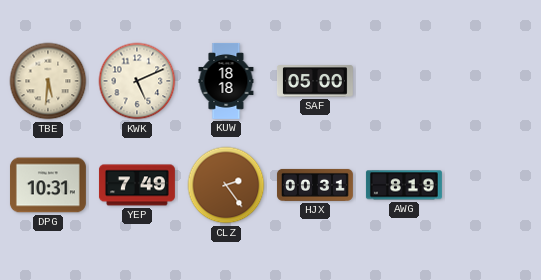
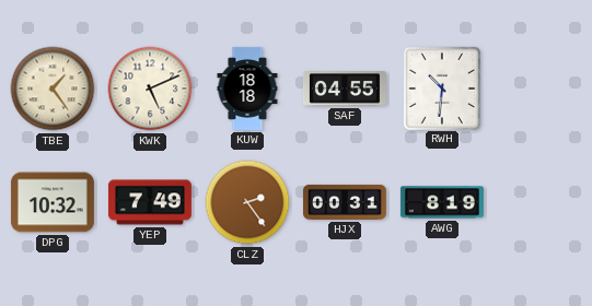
TBE: 5:31 -> 1:24 (53, 89)
SAF: 05:00 -> 04:55 (345, 89)
RWH: none -> 10:31 (441, 87)
DPG: 10:31 -> 10:32 (53, 202)
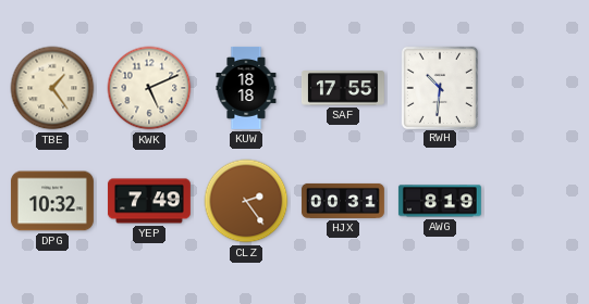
SAF: 04:55 -> 17:55 (343, 88)
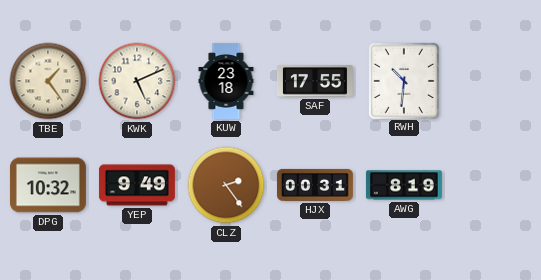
KUW: 18:18 -> 23:18 (226, 81)
YEP: 7:49 -> 9:49 (137, 185)
